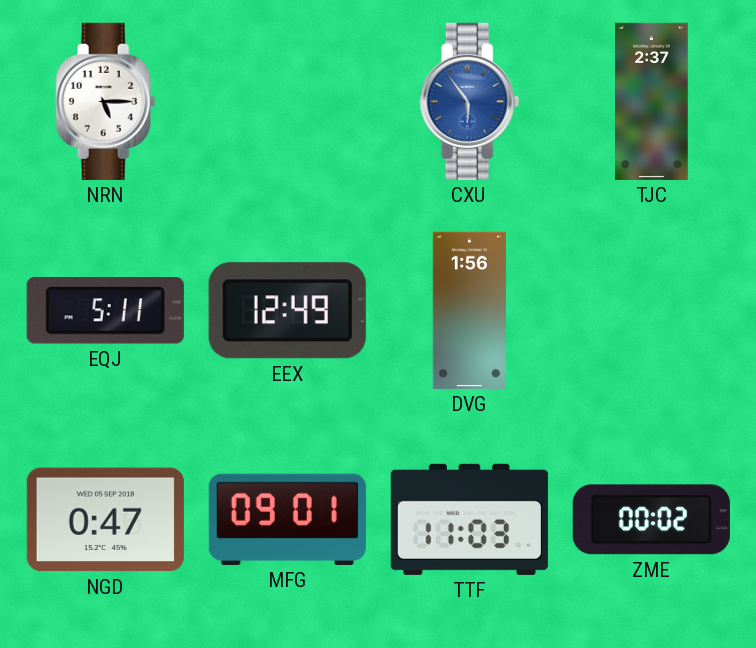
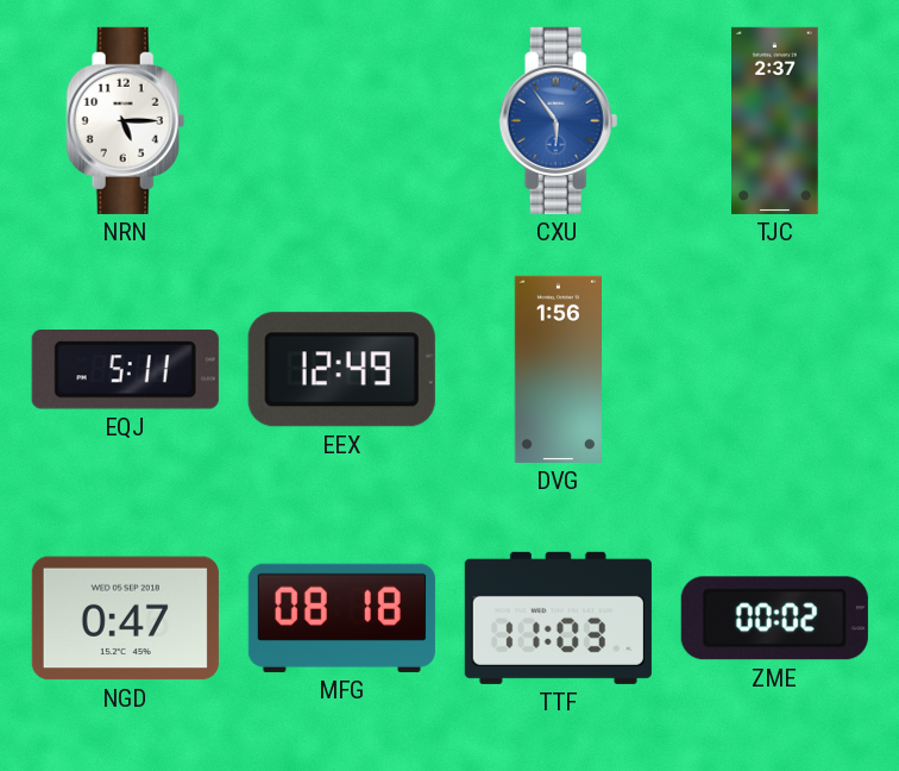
MFG: 09:01 -> 08:18 (341, 618)
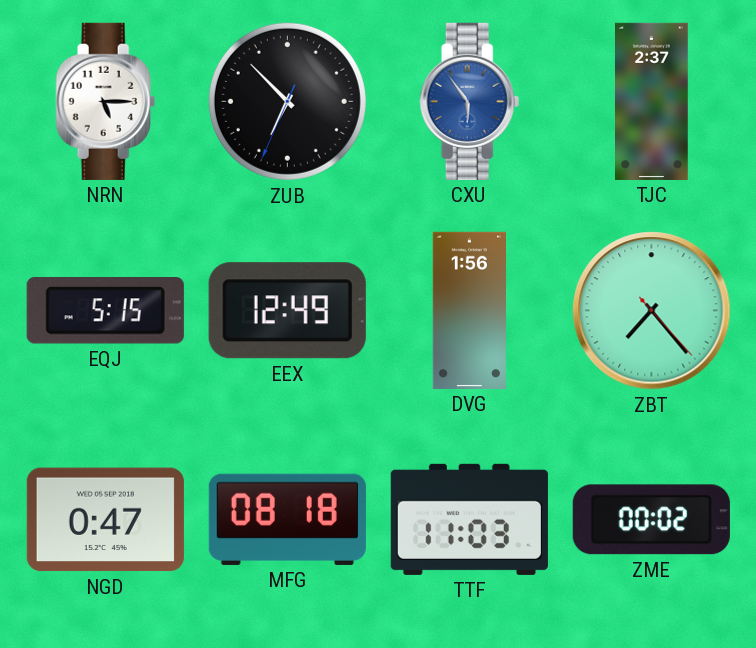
ZUB: none -> 6:52 (287, 101)
EQJ: 5:11 -> 5:15 (105, 311)
ZBT: none -> 7:23 (652, 311)
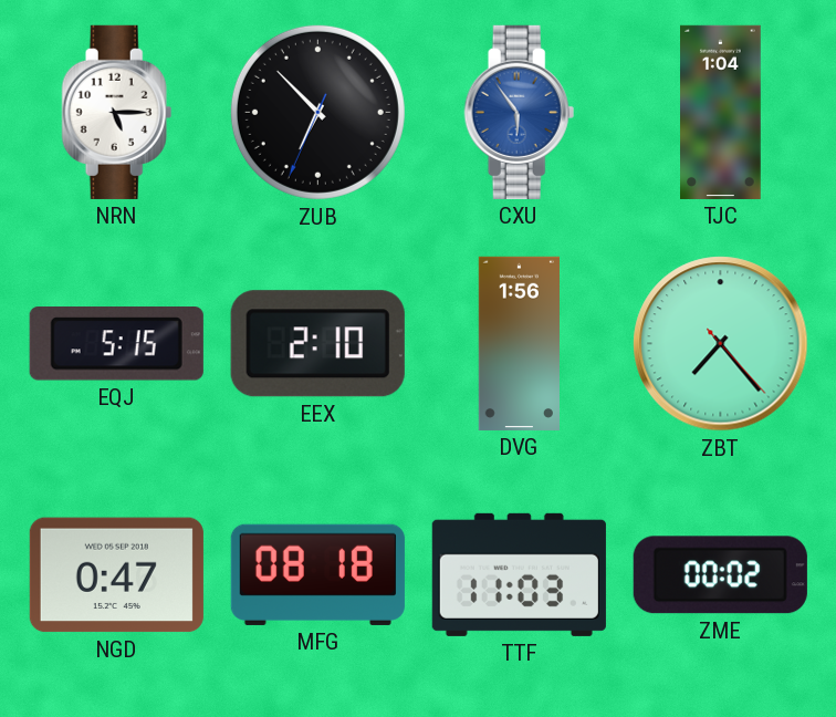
TJC: 2:37 -> 1:04 (721, 112)
EEX: 12:49 -> 2:10 (317, 344)
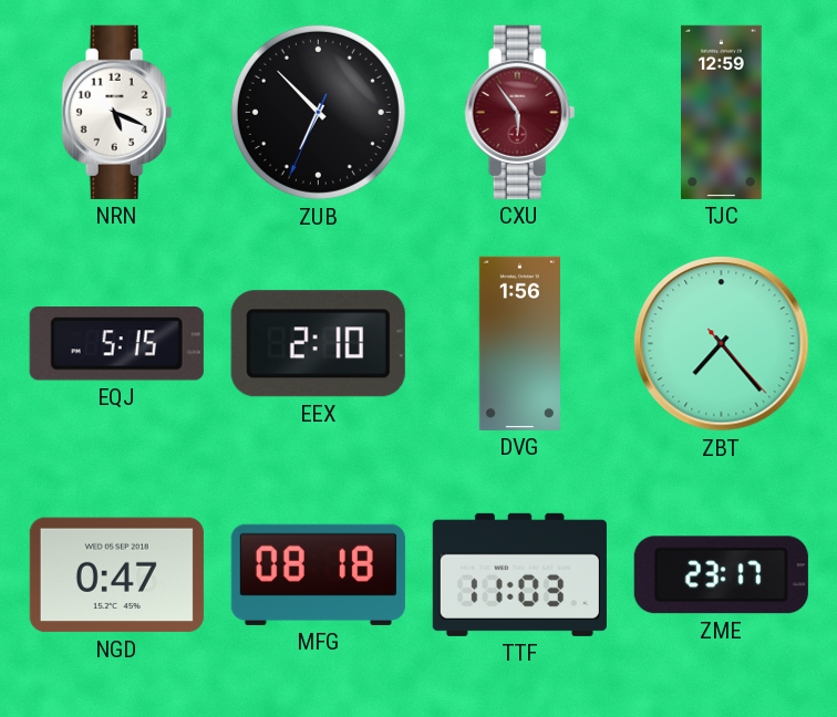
NRN: 5:15 -> 5:19 (117, 112)
CXU dial: blue -> burgundy (520, 112)
TJC: 1:04 -> 12:59 (722, 112)
ZME: 00:02 -> 23:17 (721, 575)
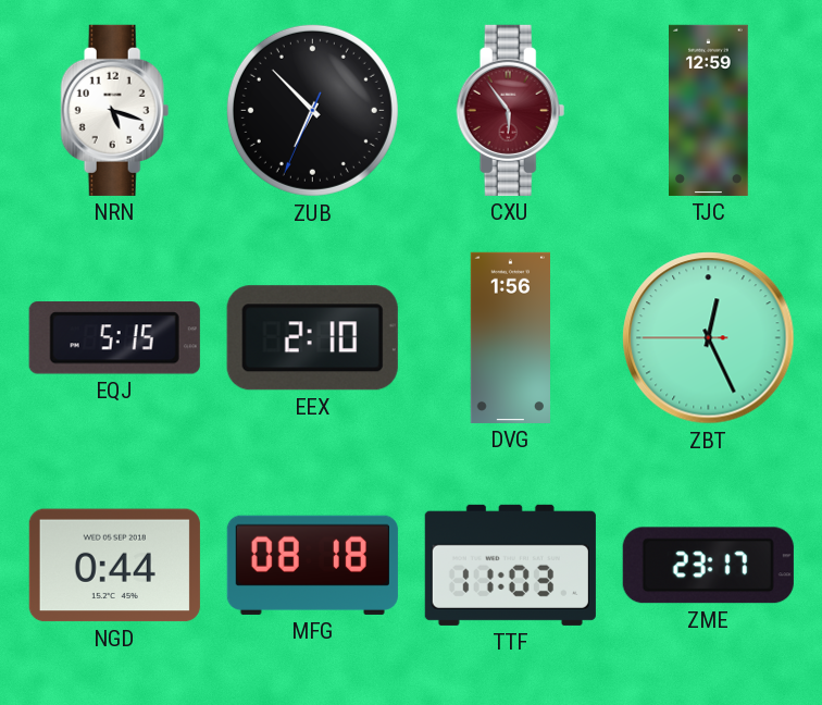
NRN: 5:19 -> 5:18 (115, 110)
ZBT: 7:23 -> 12:25 (709, 338)
NGD: 0:47 -> 0:44 (114, 566)
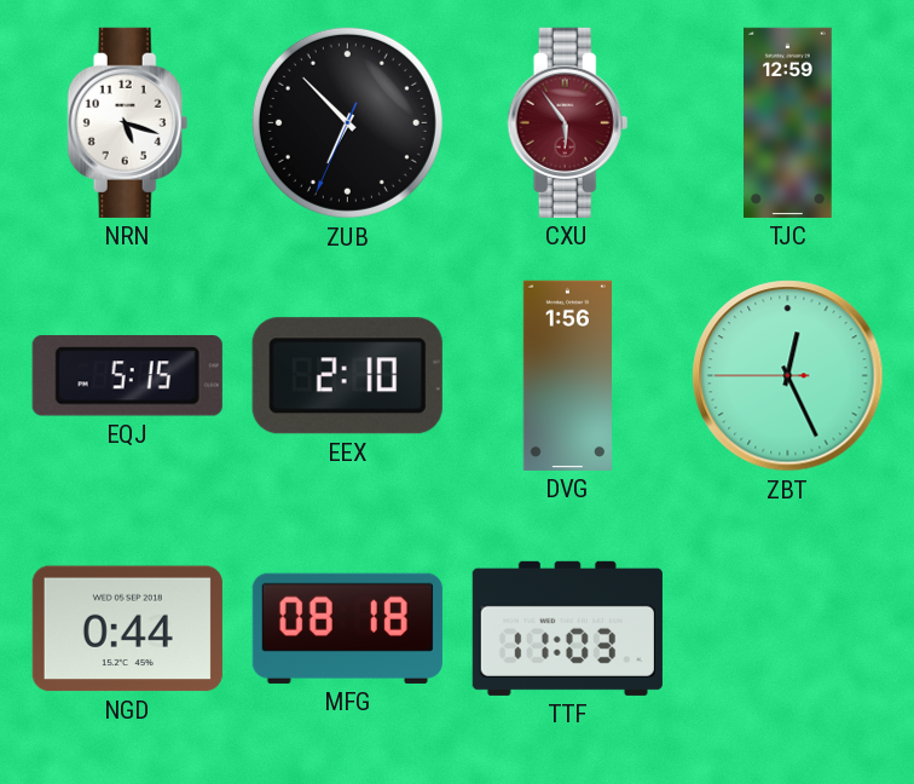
ZME: 23:17 -> none (708, 566)
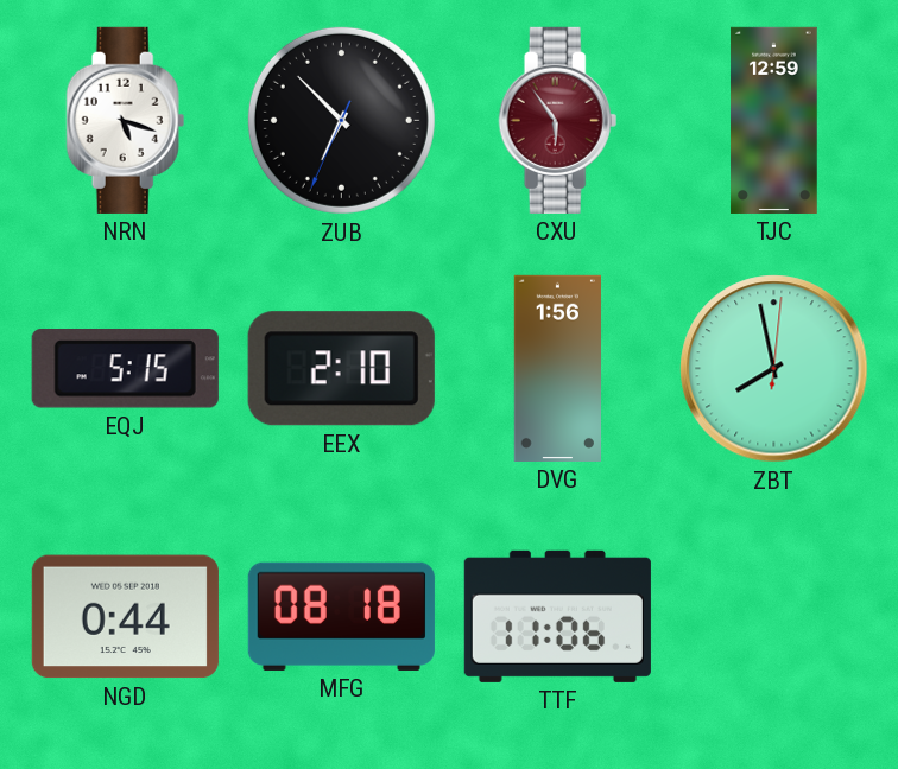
ZBT: 12:25 -> 7:58 (774, 369)
TTF: 11:03 -> 11:06 (557, 616)
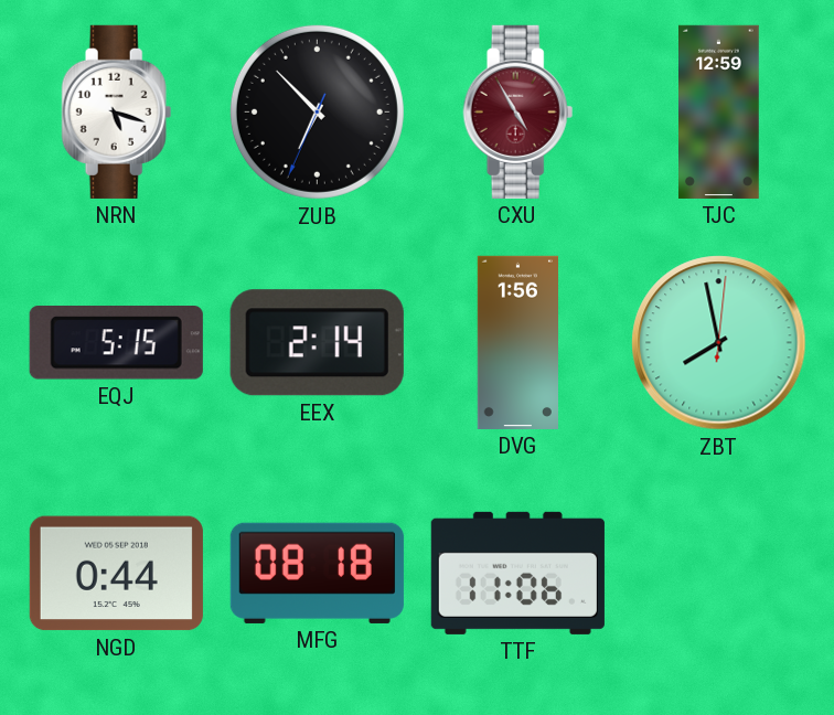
CXU: 5:54 -> 4:55 (518, 111)
EEX: 2:10 -> 2:14 (317, 343)
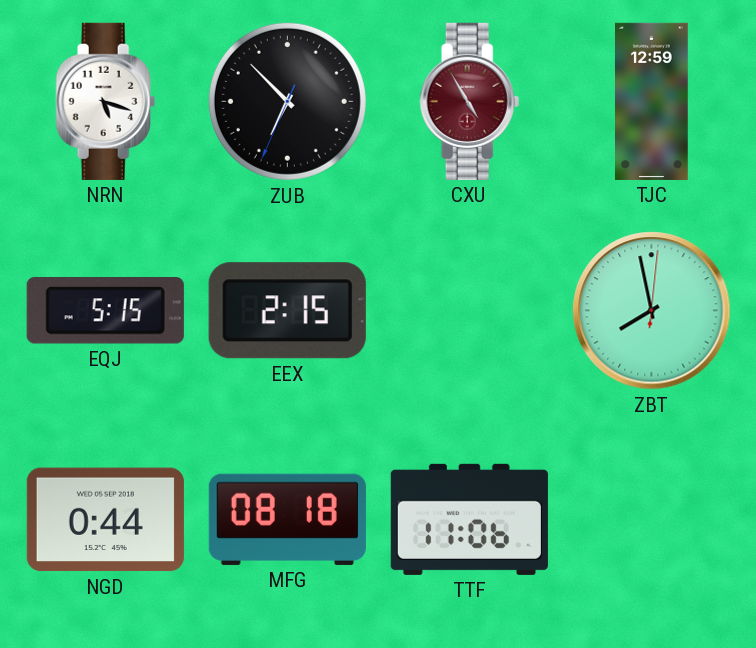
EEX: 2:14 -> 2:15 (287, 311)
DVG: 1:56 -> none (517, 342)
